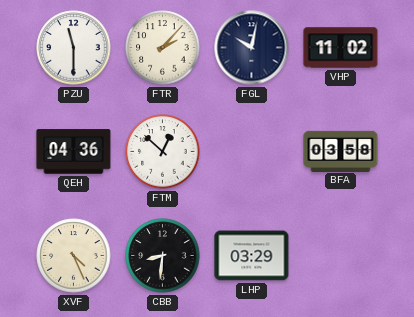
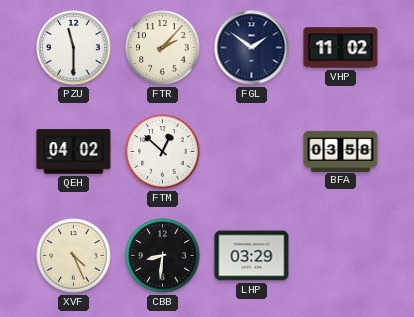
FGL: 10:02 -> 1:51 (252, 48)
QEH: 04:36 -> 04:02 (74, 152)
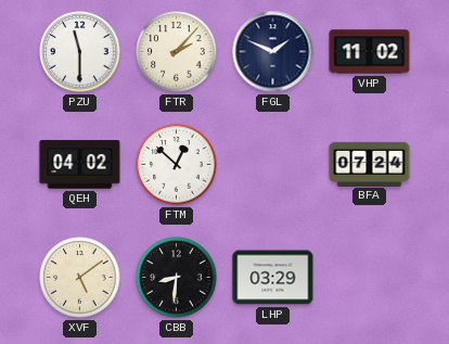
FGL: 1:51 -> 1:49 (273, 52)
BFA: 03:58 -> 07:24 (370, 164)
XVF: 4:26 -> 5:09 (80, 278)
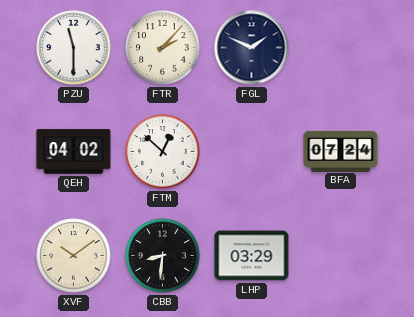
VHP: 11:02 -> none (370, 52)
XVF: 5:09 -> 10:09 (74, 256)
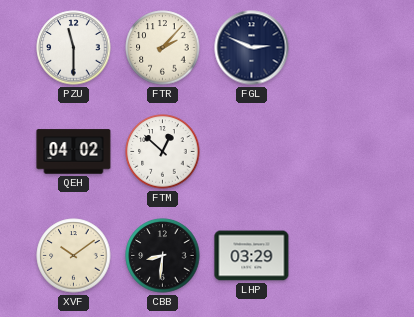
FGL: 1:49 -> 2:49 (252, 48)
BFA: 07:24 -> none (341, 151)
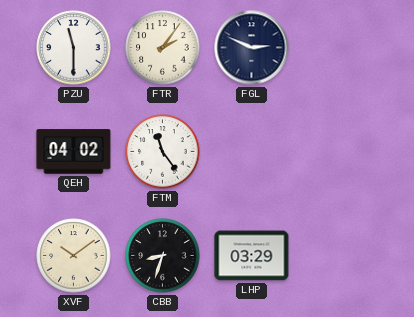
FTR: 2:07 -> 2:06 (163, 48)
FTM: 12:52 -> 11:24 (163, 152)
CBB: 8:31 -> 8:33 (163, 256)
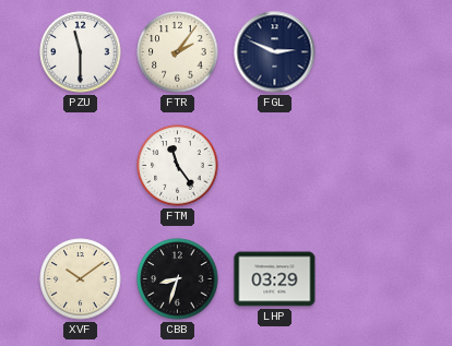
QEH: 04:02 -> none (74, 152)
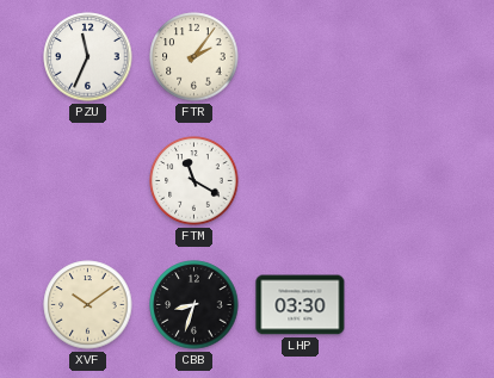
PZU: 11:30 -> 11:34 (88, 57)
FGL: 2:49 -> none (275, 52)
FTM: 11:24 -> 11:20 (194, 181)
LHP: 03:29 -> 03:30 (301, 305)
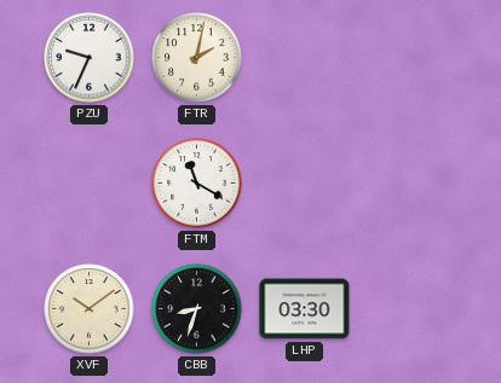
PZU: 11:34 -> 9:34 (90, 58)
FTR: 2:06 -> 2:02 (197, 58)
